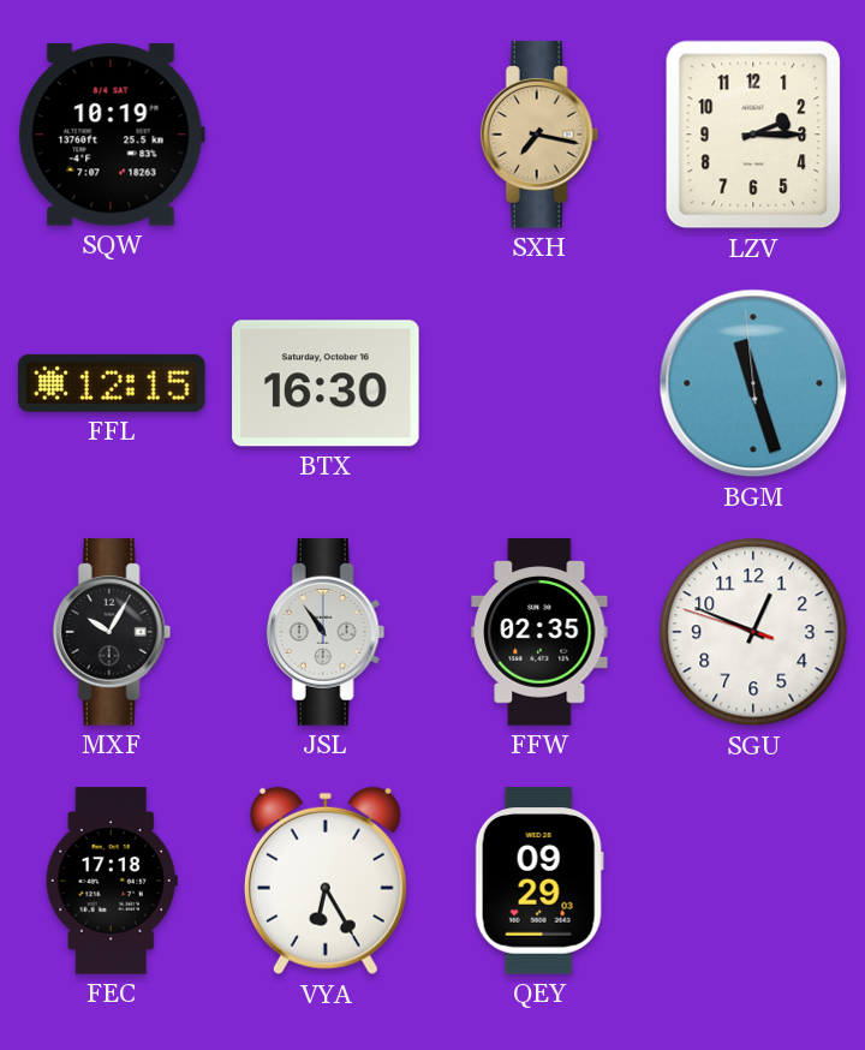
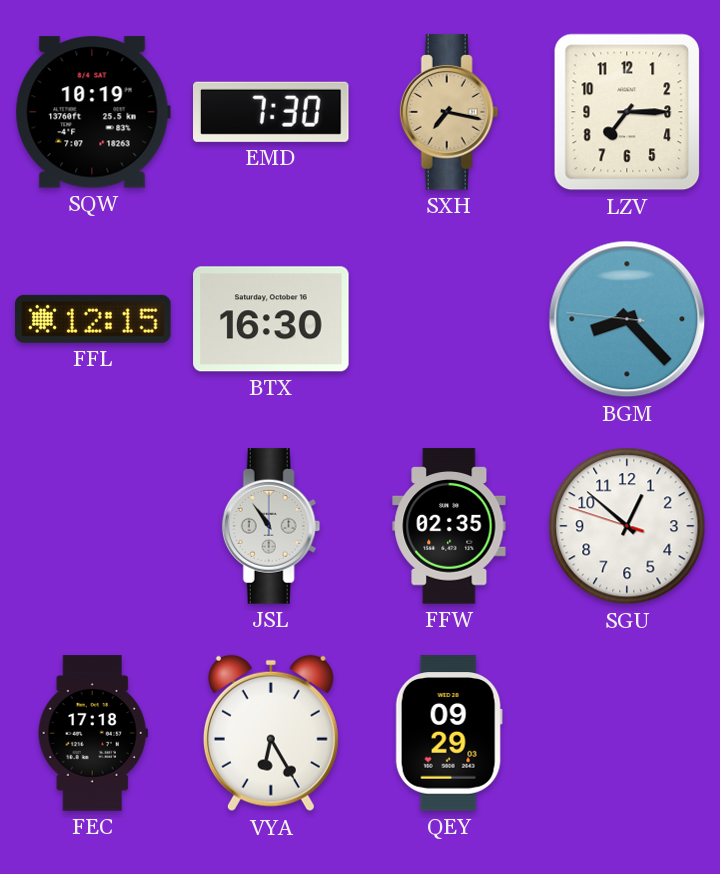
EMD: none -> 7:30 (272, 112)
LZV: 2:15 -> 7:15 (627, 112)
BGM: 11:26 -> 8:22 (627, 319)
MXF: 10:05 -> none (112, 632)
SGU: 12:48 -> 12:51 (627, 526)
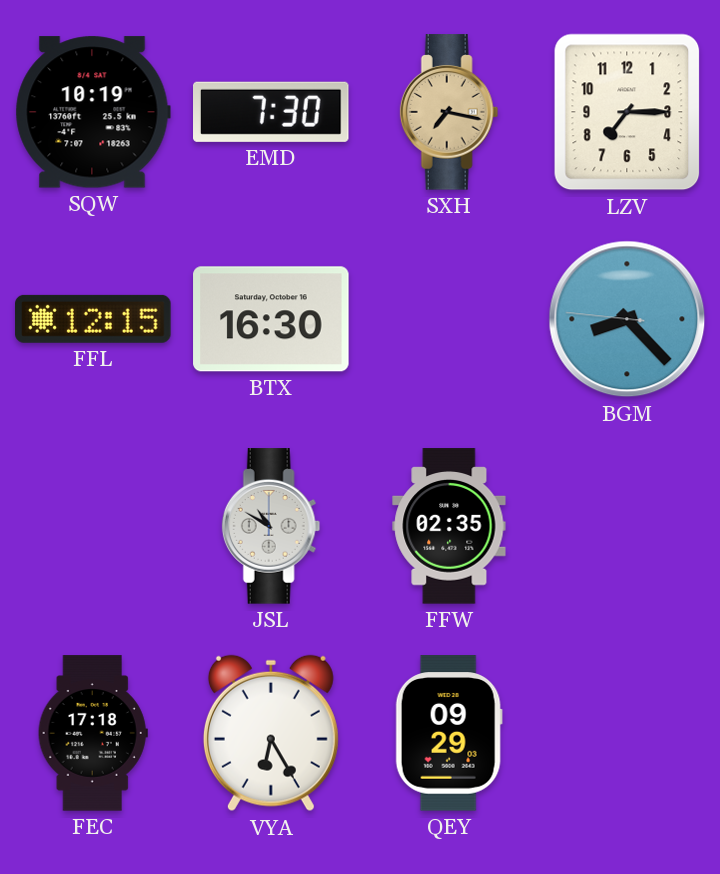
JSL: 10:54 -> 10:50 (271, 526)
SGU: 12:51 -> none (627, 526)
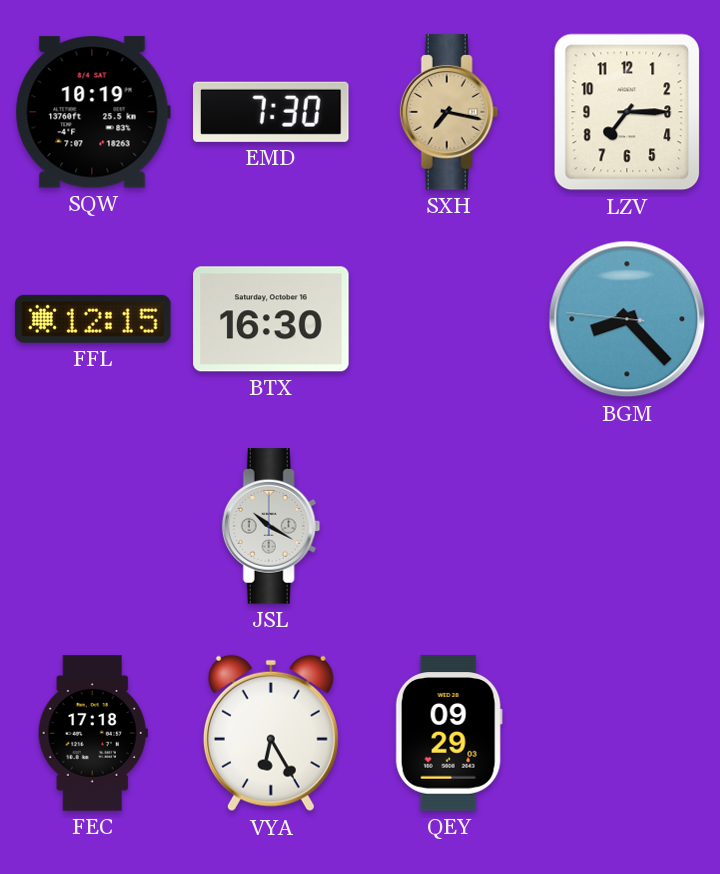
JSL: 10:50 -> 10:20 (271, 526)
FFW: 02:35 -> none (449, 526)
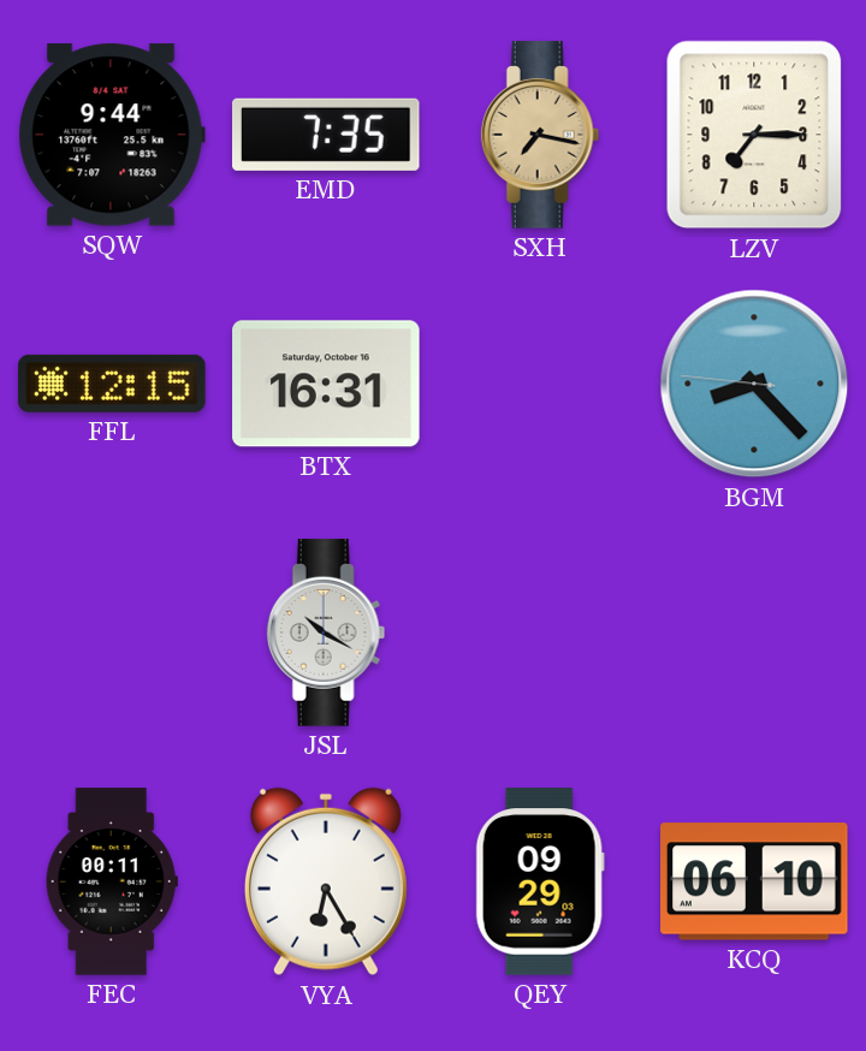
SQW: 10:19 -> 9:44 (112, 135)
EMD: 7:30 -> 7:35 (327, 135)
BTX: 16:30 -> 16:31 (326, 384)
FEC: 17:18 -> 00:11 (112, 881)
KCQ: none -> 06:10 (755, 881)
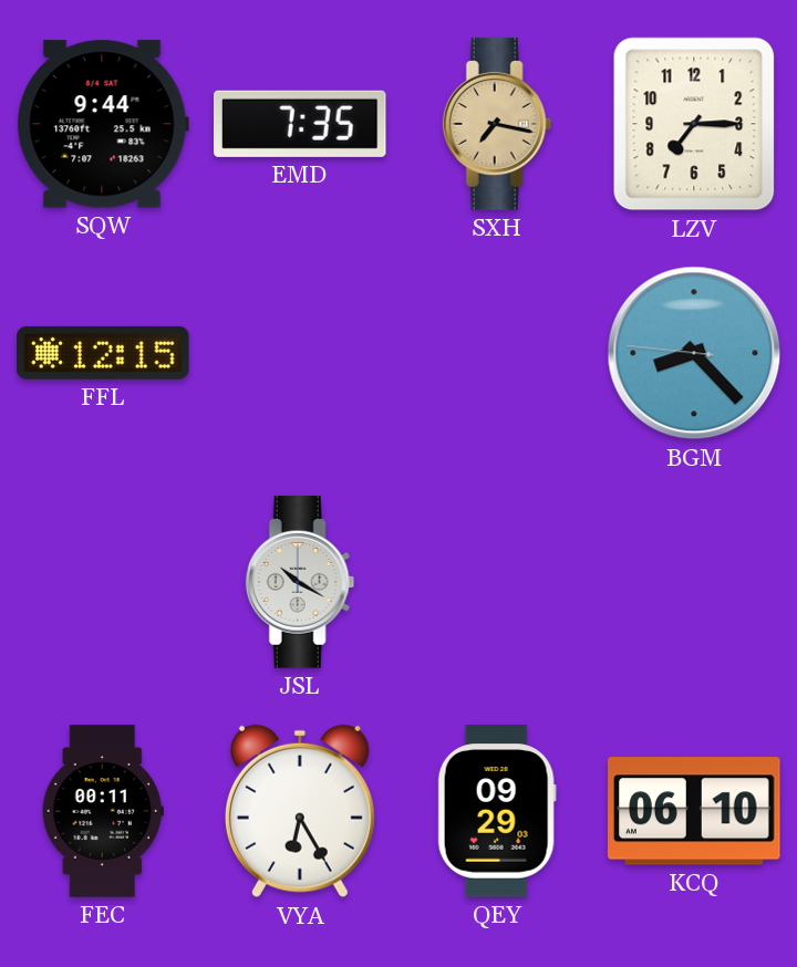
BTX: 16:31 -> none (326, 384)
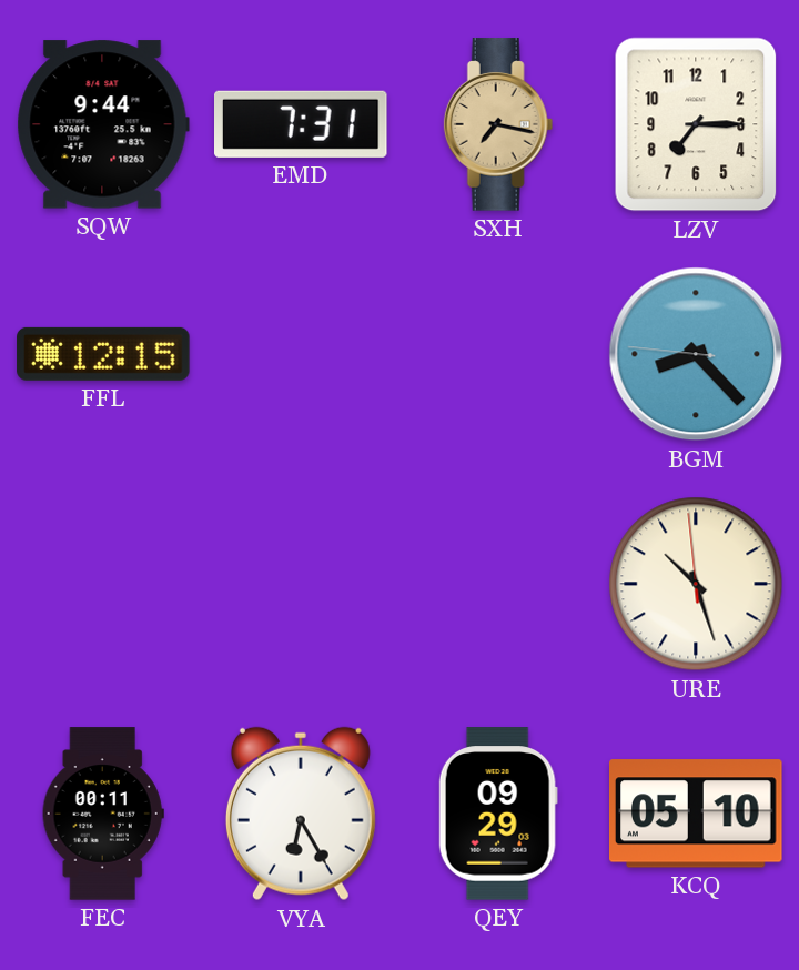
EMD: 7:35 -> 7:31 (302, 124)
JSL: 10:20 -> none (300, 582)
URE: none -> 10:26 (696, 584)
KCQ: 06:10 -> 05:10 (697, 814)
